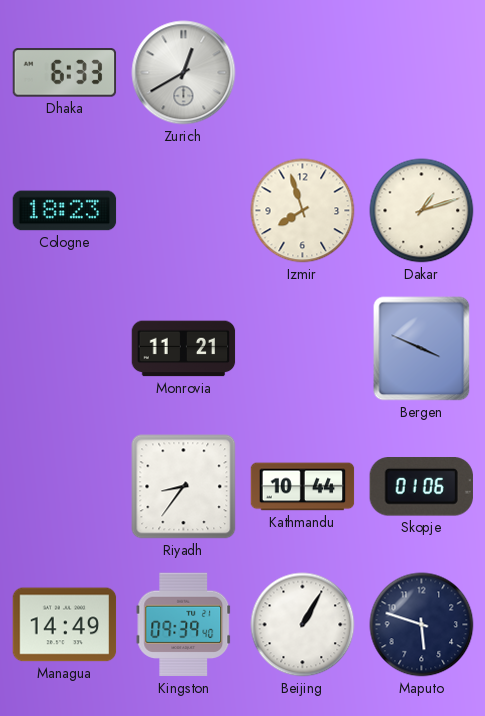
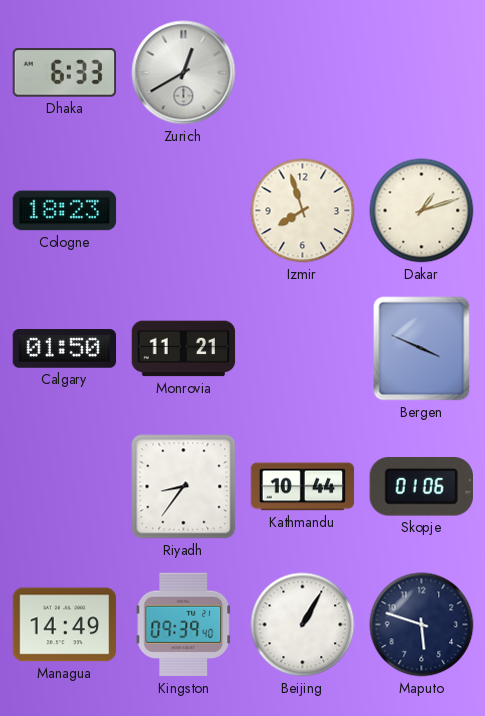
Calgary: none -> 01:50 (65, 349)
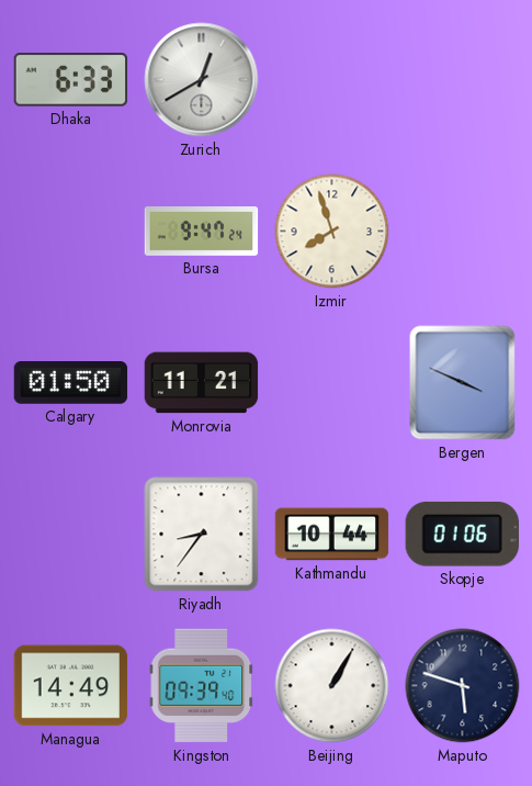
Cologne: 18:23 -> none (65, 211)
Bursa: none -> 9:47 (202, 232)
Dakar: 1:12 -> none (422, 211)
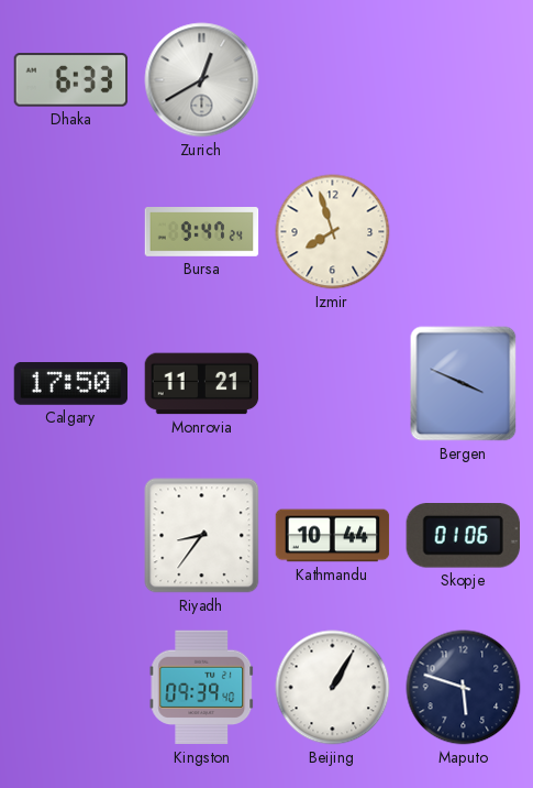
Calgary: 01:50 -> 17:50 (71, 384)
Managua: 14:49 -> none (71, 686)
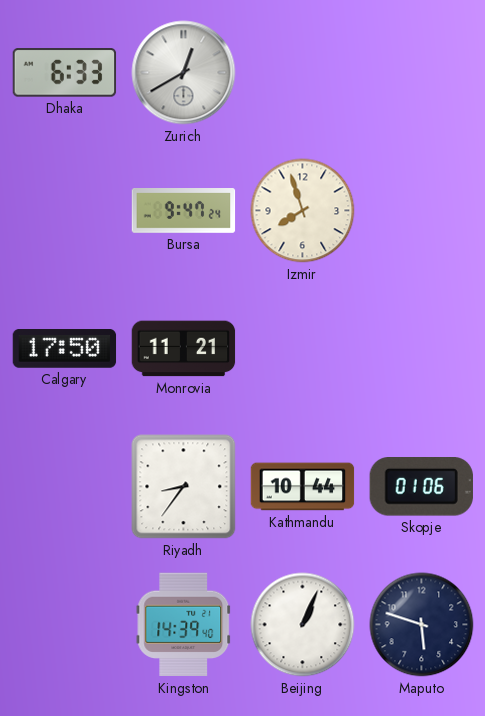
Bergen: 3:49 -> none (464, 384)
Kingston: 09:39 -> 14:39 (184, 625)
Beijing: 1:05 -> 1:04 (303, 625)
